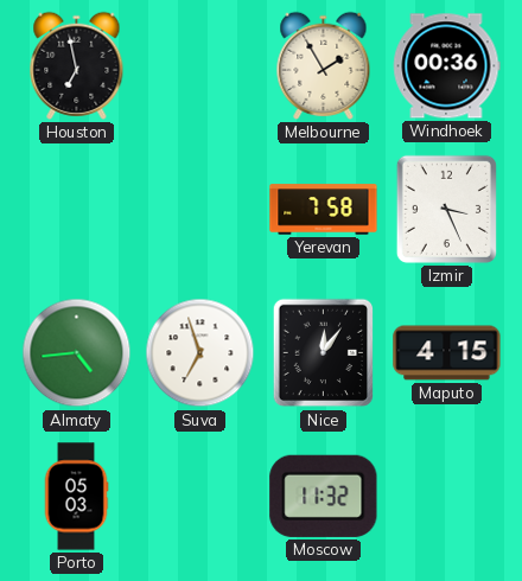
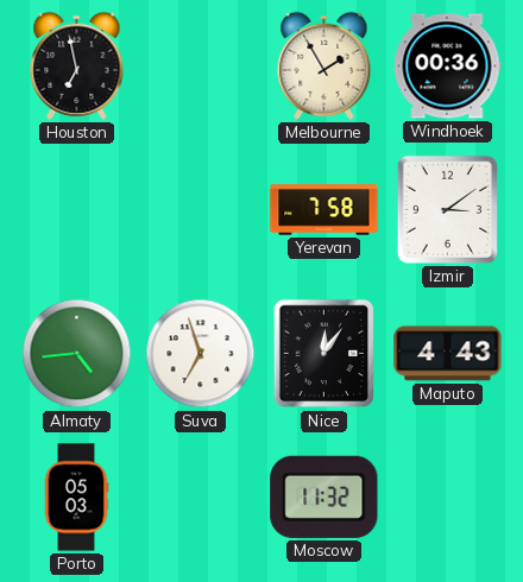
Izmir: 3:26 -> 3:09 (447, 209)
Maputo: 4:15 -> 4:43 (448, 354)
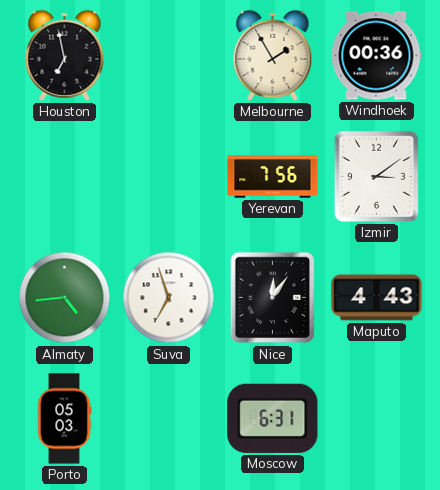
Yerevan: 7:58 -> 7:56 (273, 177)
Moscow: 11:32 -> 6:31 (273, 418)
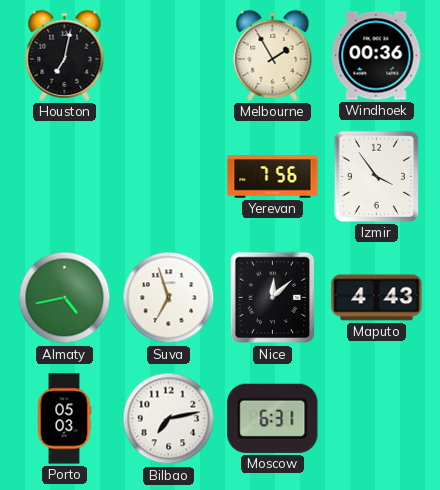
Houston: 6:58 -> 7:02 (65, 55)
Izmir: 3:09 -> 3:54 (376, 176)
Almaty: 4:44 -> 4:43 (65, 298)
Nice: 12:06 -> 12:08 (272, 298)
Bilbao: none -> 7:13 (169, 419)
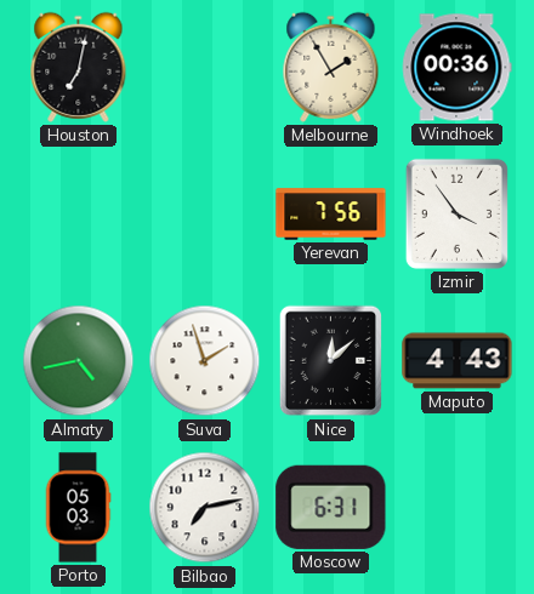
Suva: 6:57 -> 1:57 (205, 361)
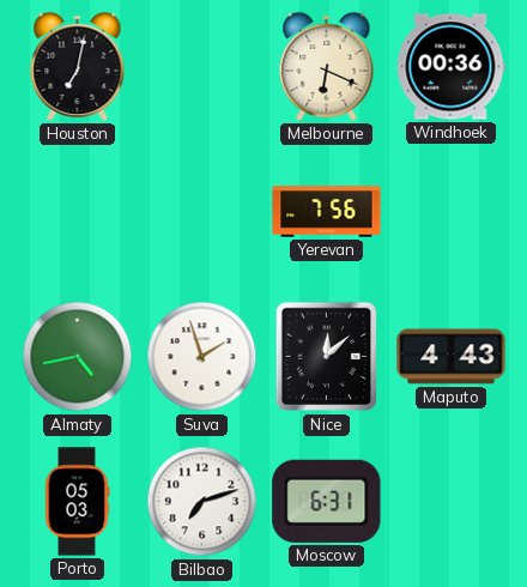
Melbourne: 1:55 -> 6:19 (327, 66)
Izmir: 3:54 -> none (456, 213)
Bilbao: 7:13 -> 7:12 (202, 502)
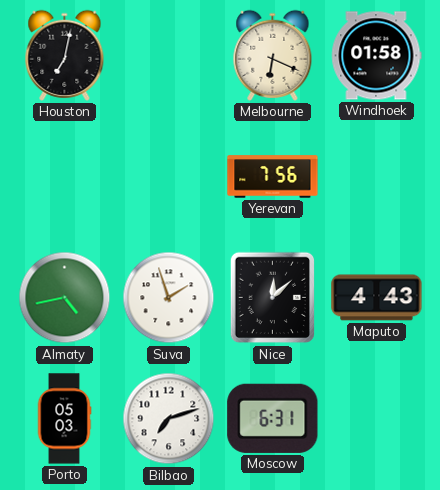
Windhoek: 00:36 -> 01:58 (376, 56)
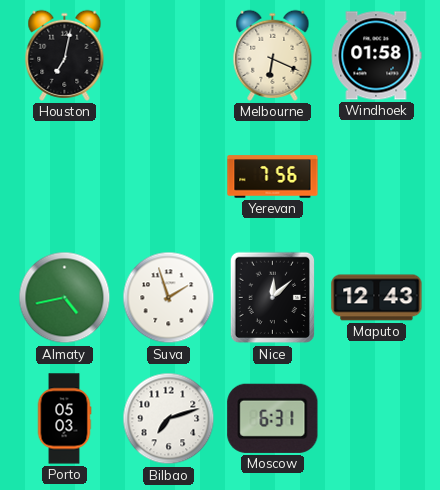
Maputo: 4:43 -> 12:43 (377, 298)
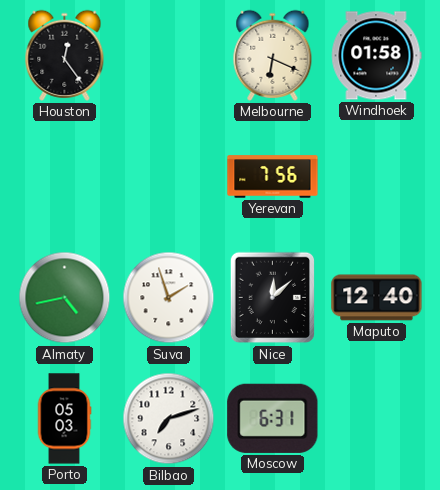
Houston: 7:02 -> 12:24 (65, 55)
Maputo: 12:43 -> 12:40 (377, 298)
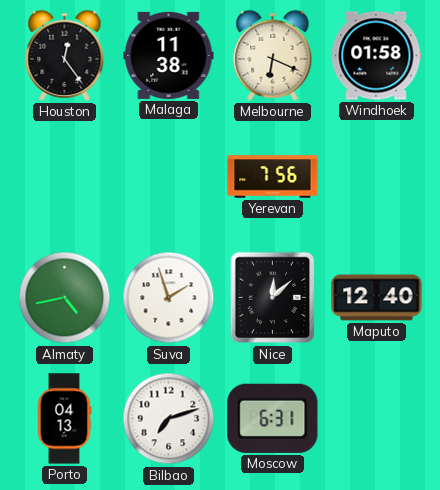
Malaga: none -> 11:38 (169, 55)
Porto: 05:03 -> 04:13 (64, 419)
